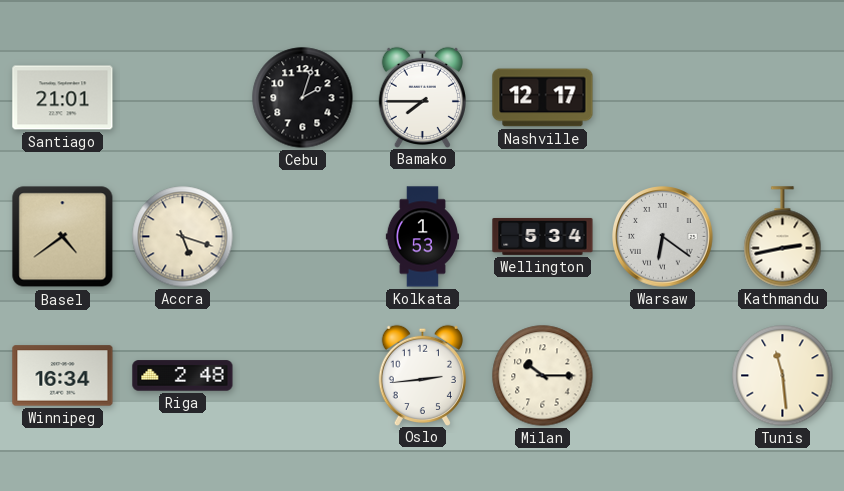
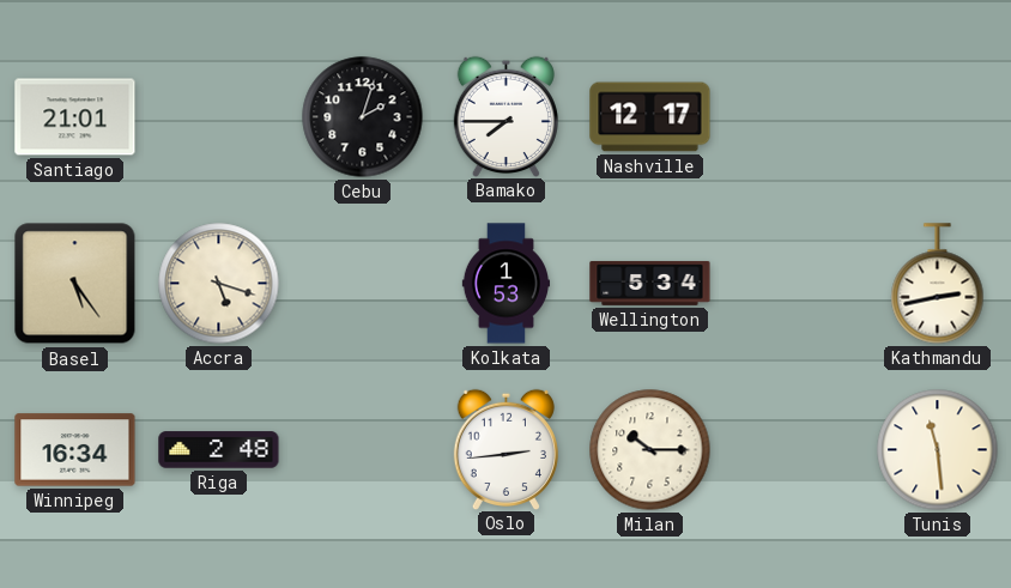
Basel: 4:39 -> 5:24 (75, 284)
Warsaw: 6:21 -> none (663, 237)
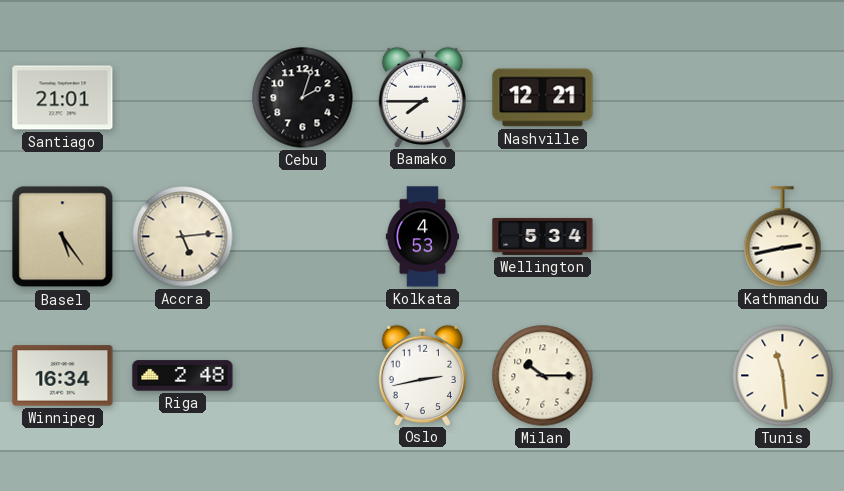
Nashville: 12:17 -> 12:21 (543, 98)
Accra: 5:18 -> 5:14 (183, 237)
Kolkata: 1:53 -> 4:53 (422, 237)
Oslo: 2:44 -> 2:43 (422, 375)
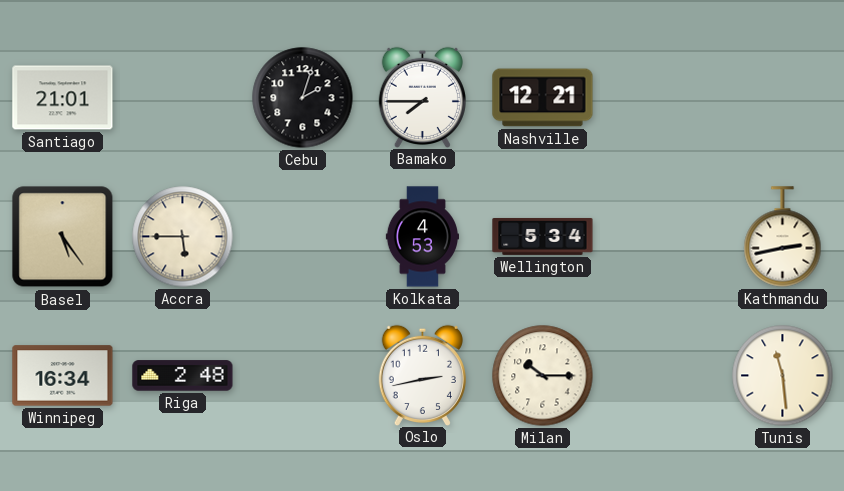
Accra: 5:14 -> 5:45 (183, 237)
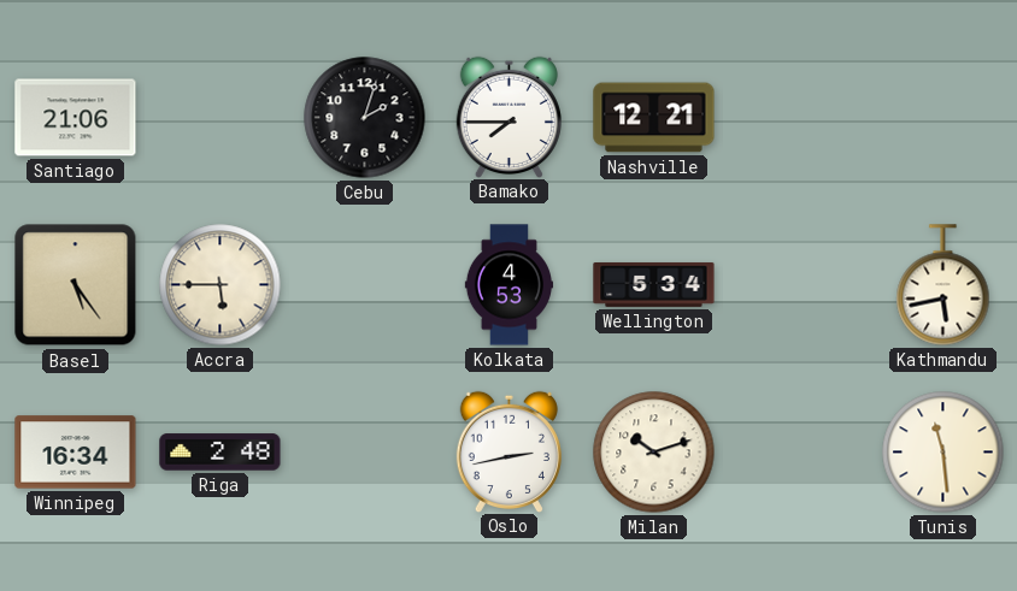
Santiago: 21:01 -> 21:06 (76, 118)
Kathmandu: 2:43 -> 5:43 (943, 285)
Milan: 10:15 -> 10:12 (654, 453)
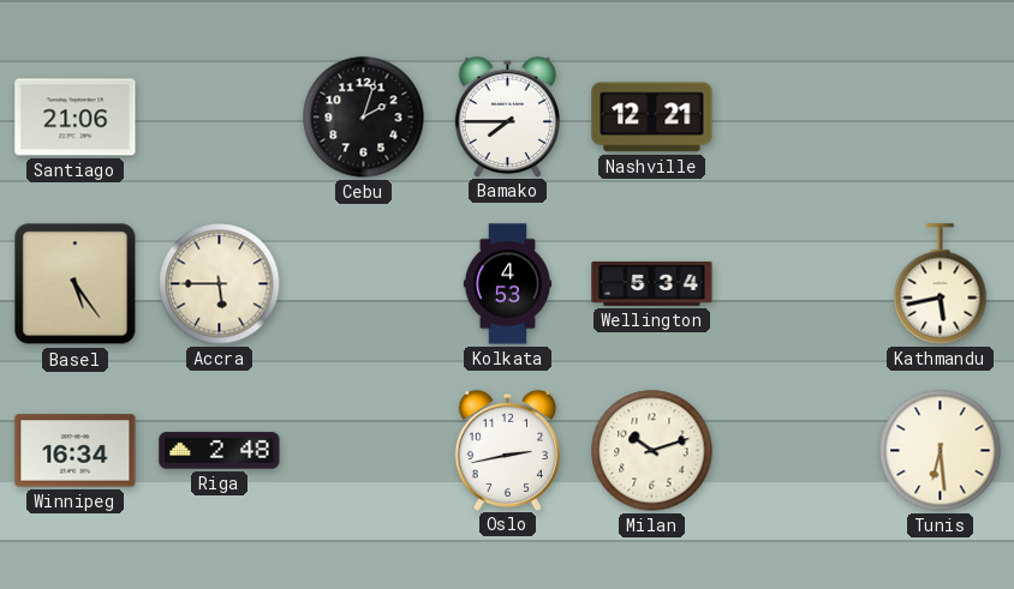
Tunis: 11:29 -> 6:29 (941, 451)
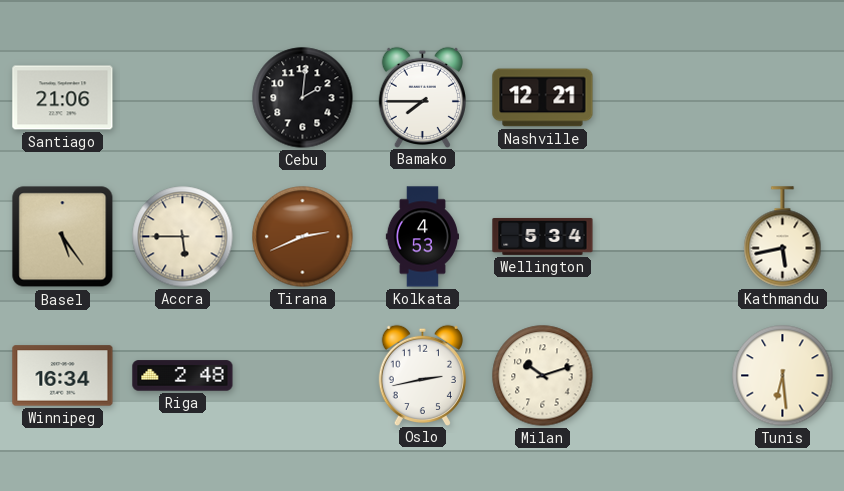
Cebu: 2:03 -> 2:01 (303, 98)
Tirana: none -> 2:41 (303, 237)
